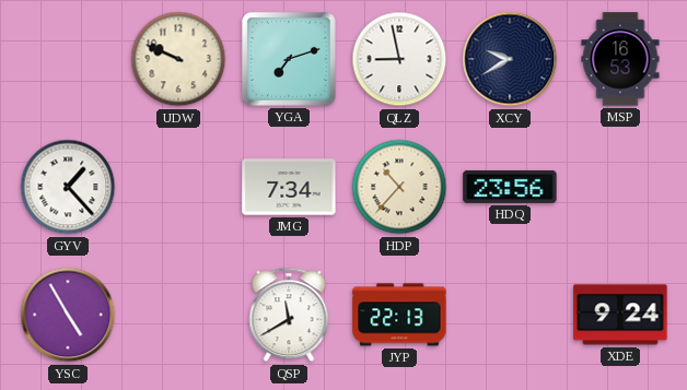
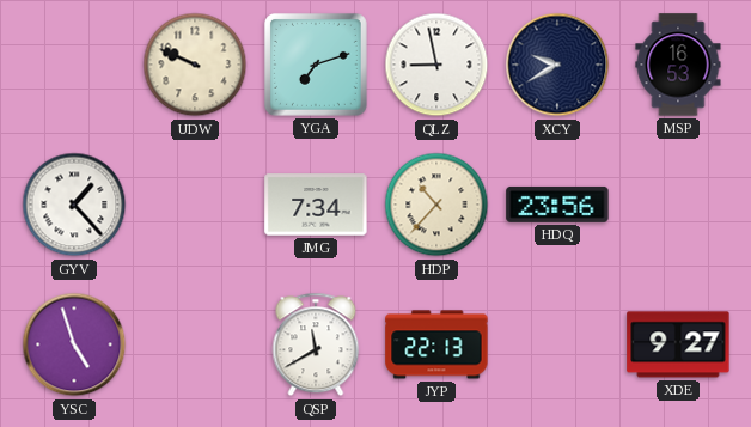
YSC: 4:55 -> 4:57 (74, 344)
XDE: 9:24 -> 9:27 (678, 344)
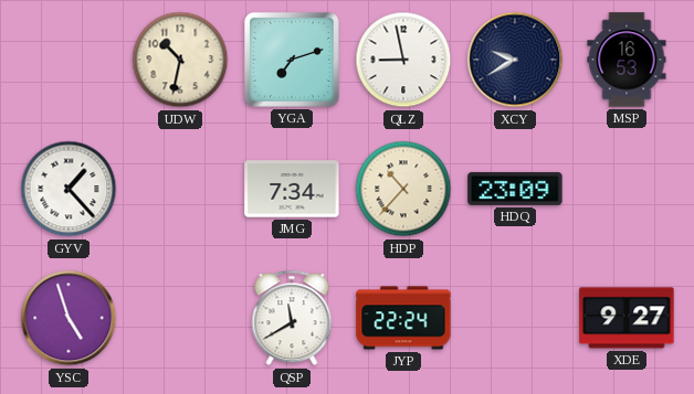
UDW: 9:49 -> 10:32 (180, 60)
HDQ: 23:56 -> 23:09 (515, 189)
JYP: 22:13 -> 22:24 (403, 318)
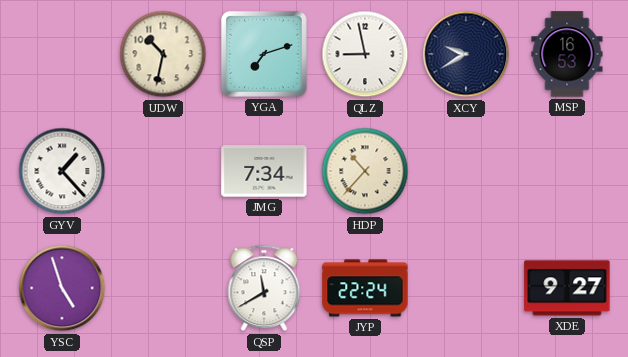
HDQ: 23:09 -> none (515, 189)
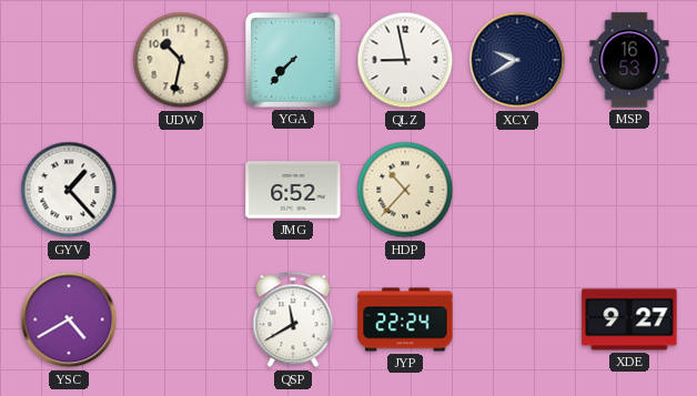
YGA: 7:12 -> 7:37 (293, 60)
JMG: 7:34 -> 6:52 (293, 190)
YSC: 4:57 -> 4:40 (69, 319)
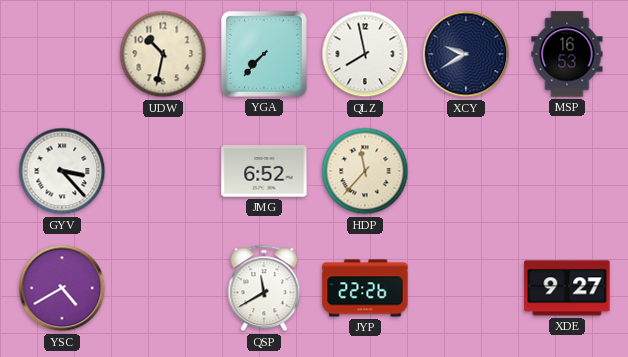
QLZ: 8:58 -> 7:58 (365, 54)
GYV: 1:23 -> 3:23 (62, 171)
HDP: 10:37 -> 11:37 (365, 171)
JYP: 22:24 -> 22:26 (365, 288)
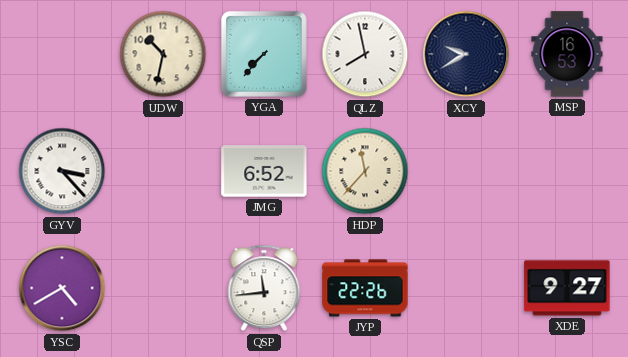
QSP: 11:40 -> 11:44 (264, 288)
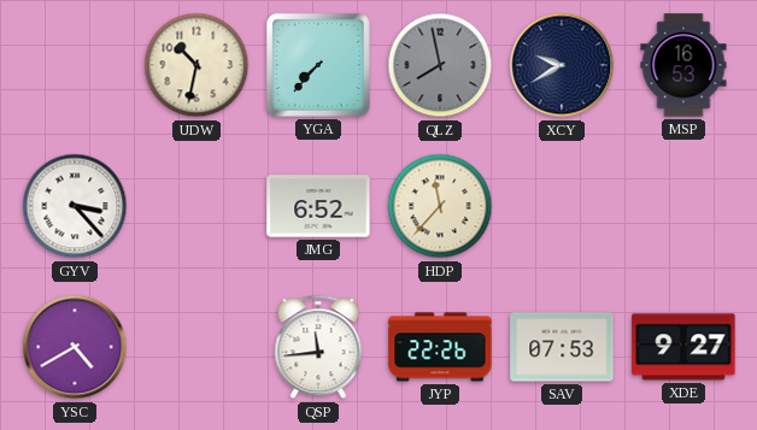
QLZ dial: white -> grey (440, 65)
SAV: none -> 07:53 (562, 347)
